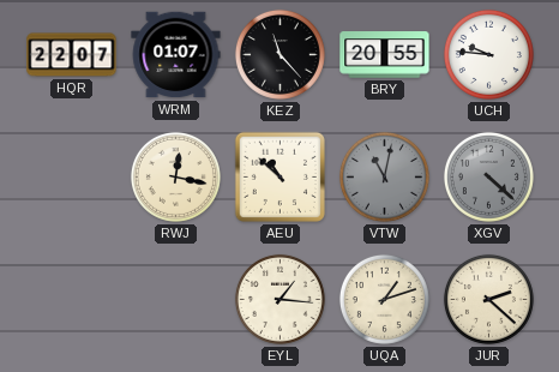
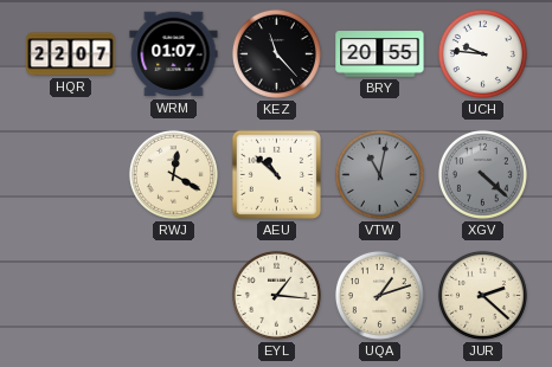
RWJ: 12:17 -> 12:20 (173, 174)
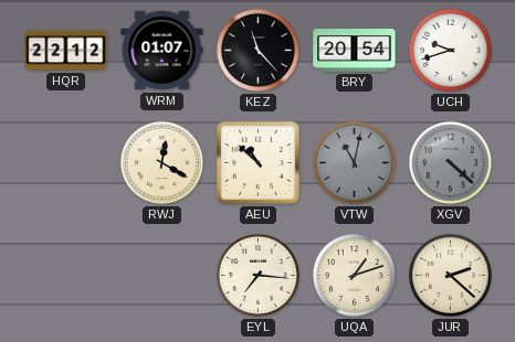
HQR: 22:07 -> 22:12 (66, 51)
BRY: 20:55 -> 20:54 (355, 51)
UCH: 9:46 -> 9:42 (450, 50)
EYL: 1:16 -> 7:16 (257, 275)
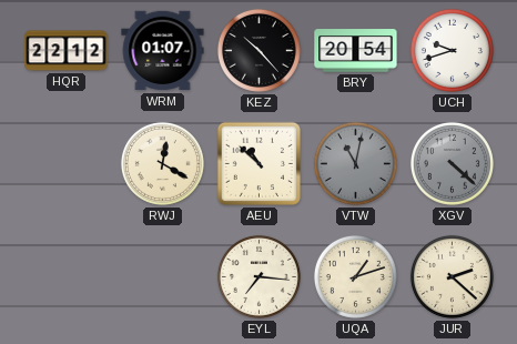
KEZ: 11:23 -> 10:23 (258, 50)
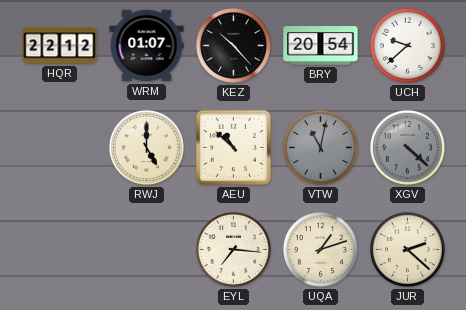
UCH: 9:42 -> 9:38 (407, 45)
RWJ: 12:20 -> 5:00 (146, 147)
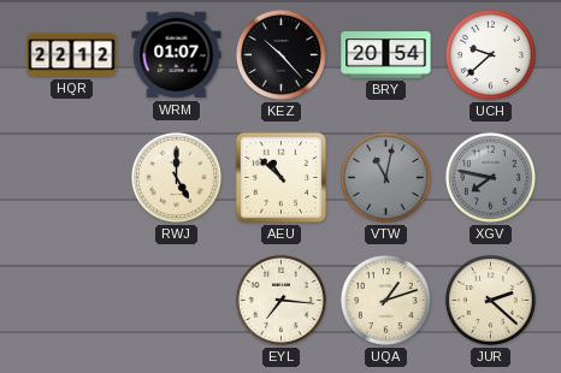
XGV: 4:22 -> 7:47 (490, 177)
